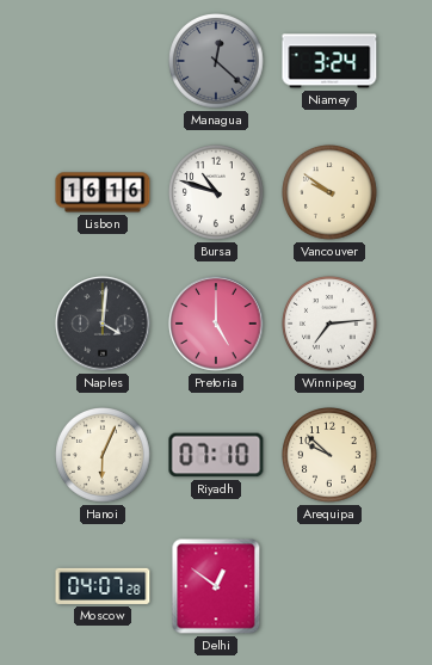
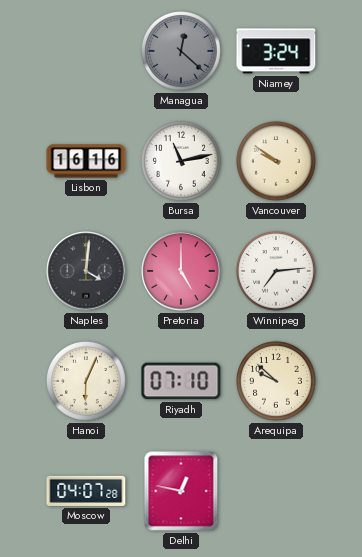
Bursa: 10:48 -> 11:13 (182, 162)
Delhi: 12:51 -> 12:47 (181, 491)
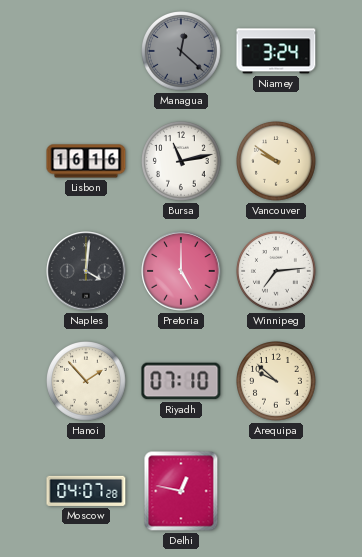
Hanoi: 6:04 -> 1:53 (87, 382)
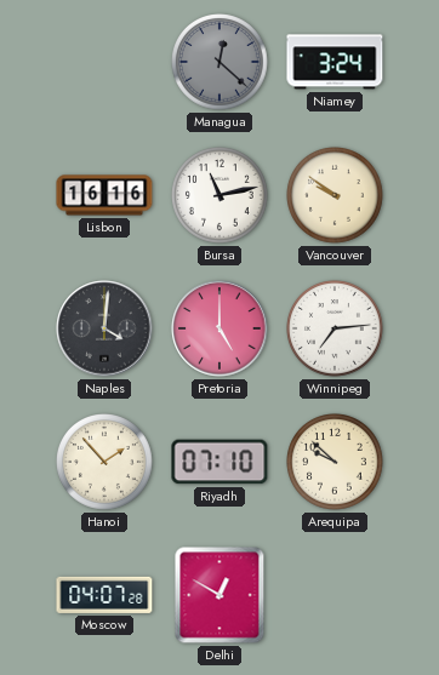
Delhi: 12:47 -> 12:50 (219, 595)
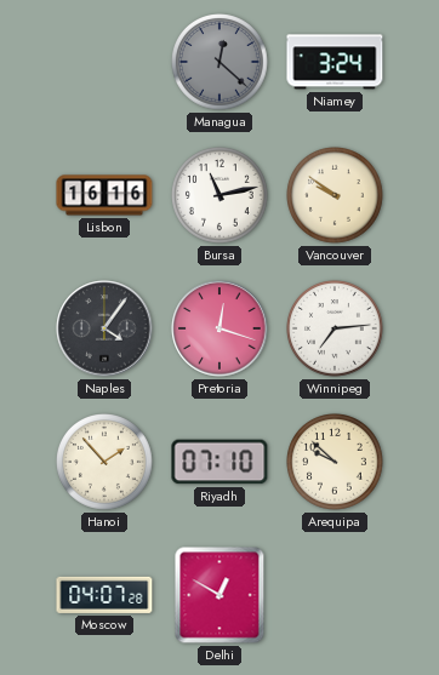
Naples: 4:01 -> 4:06 (104, 328)
Pretoria: 5:00 -> 12:18 (219, 328)
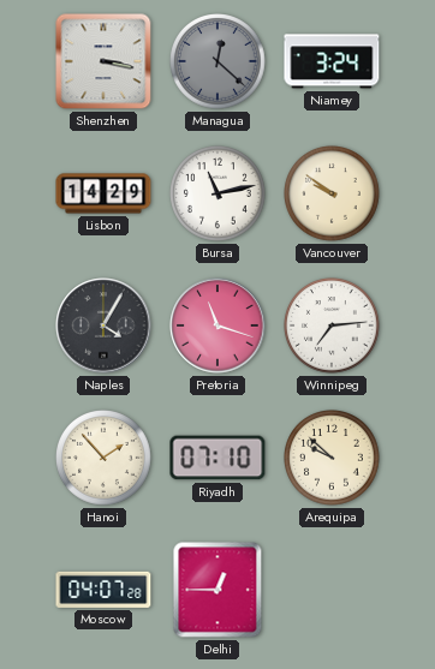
Shenzhen: none -> 3:17 (103, 61)
Lisbon: 16:16 -> 14:29 (103, 193)
Naples: 4:06 -> 4:05 (103, 325)
Pretoria: 12:18 -> 11:18 (218, 325)
Delhi: 12:50 -> 12:45 (218, 590)
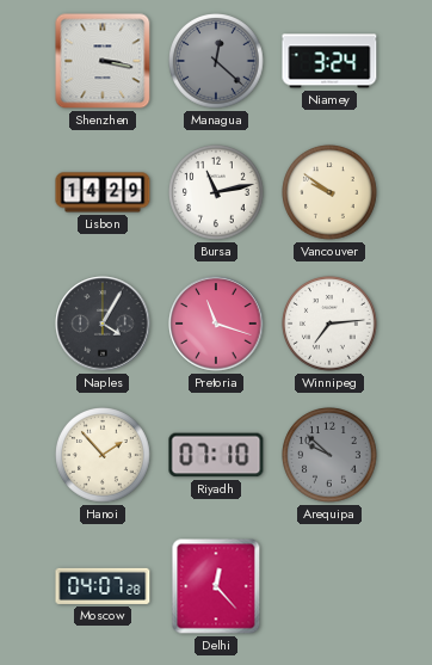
Arequipa dial: cream -> grey (331, 456)
Delhi: 12:45 -> 12:23 (216, 586)
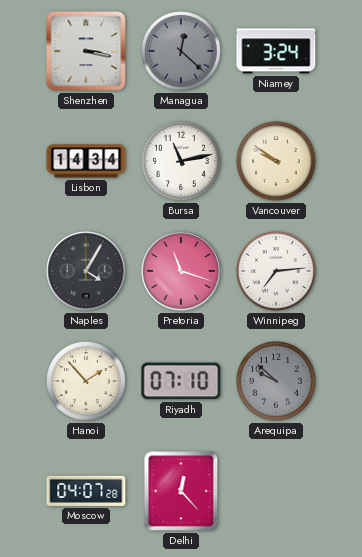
Lisbon: 14:29 -> 14:34 (86, 161)
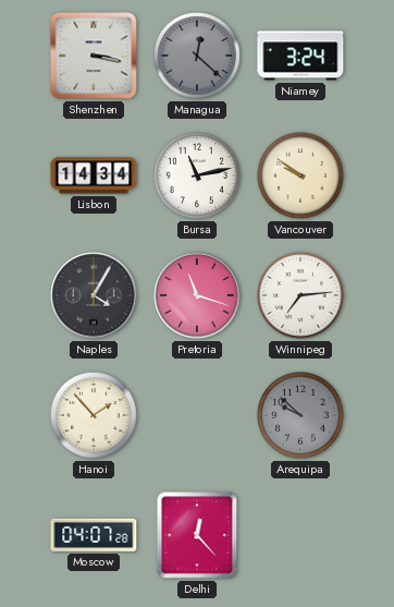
Riyadh: 07:10 -> none (181, 381)
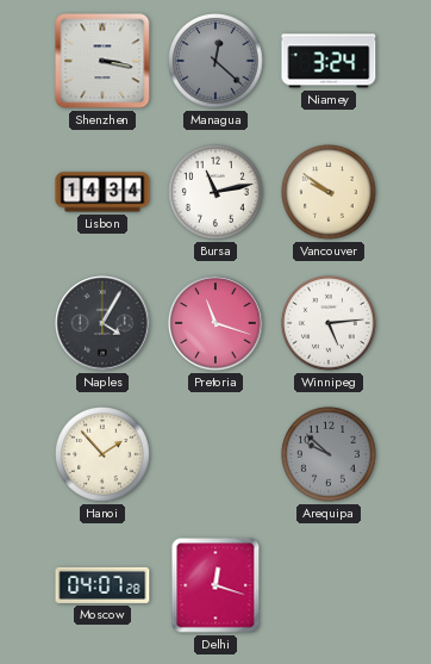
Winnipeg: 7:14 -> 5:14 (330, 324)
Delhi: 12:23 -> 12:18 (215, 585)
